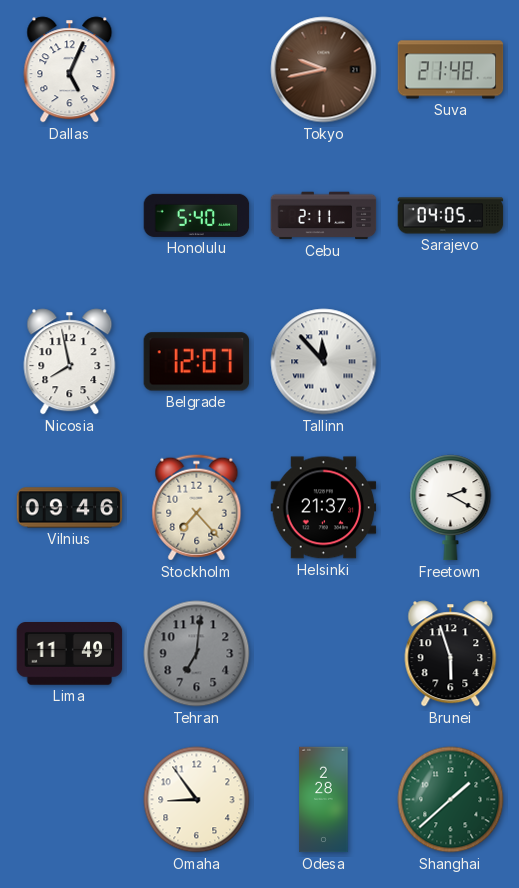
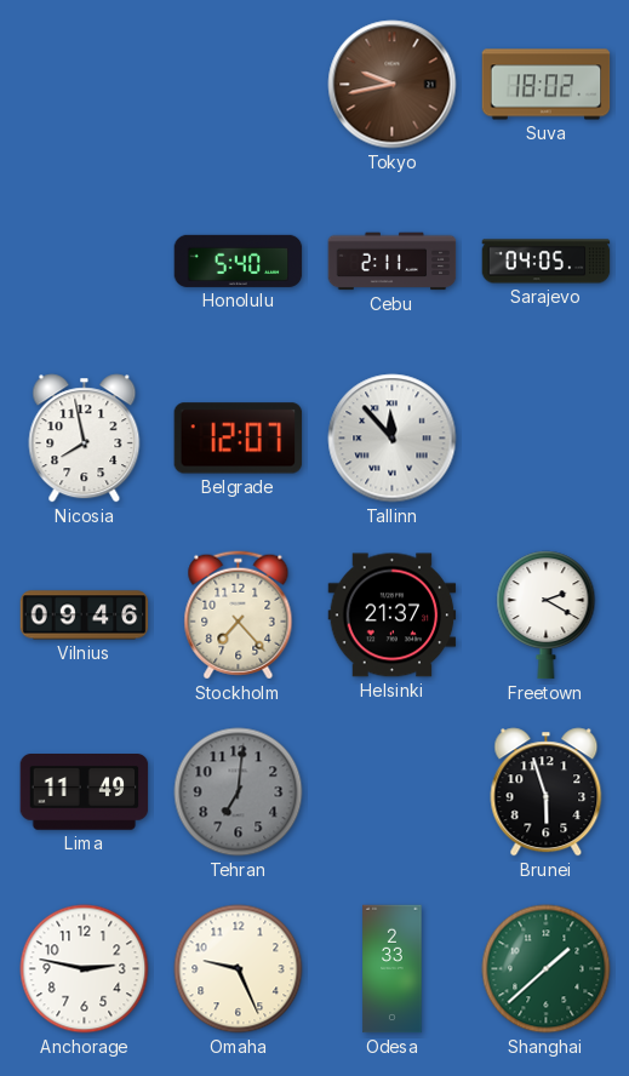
Dallas: 5:04 -> none (70, 70)
Suva: 21:48 -> 18:02 (547, 85)
Anchorage: none -> 2:47 (85, 969)
Omaha: 8:54 -> 9:26 (239, 969)
Odesa: 2:28 -> 2:33 (393, 969)
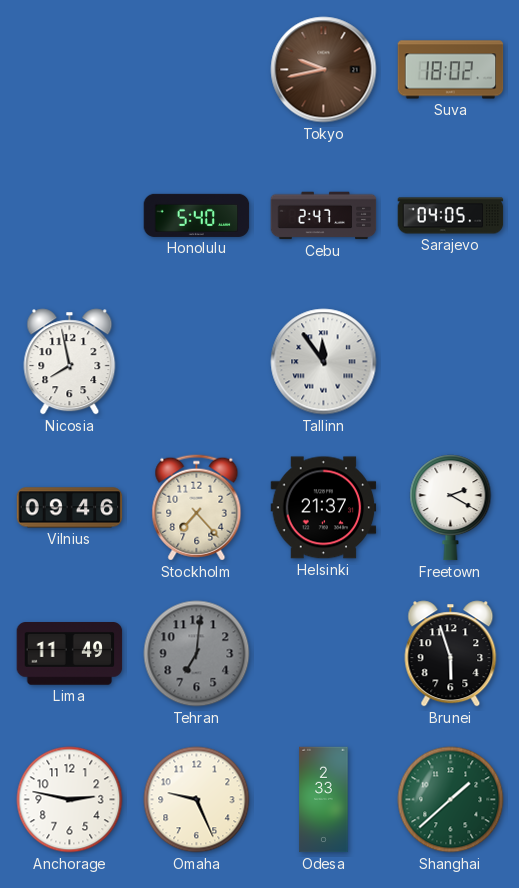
Cebu: 2:11 -> 2:47 (324, 216)
Belgrade: 12:07 -> none (239, 439)
Tallinn: 11:53 -> 11:54 (324, 362)
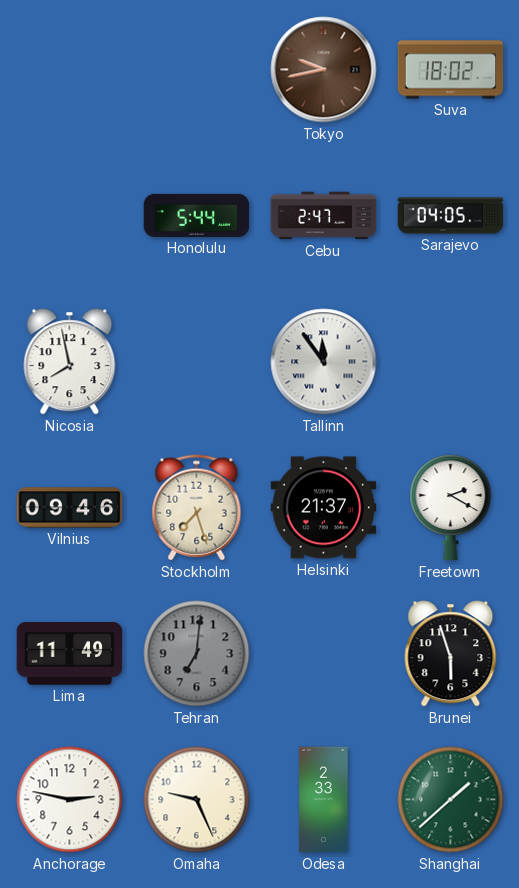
Honolulu: 5:40 -> 5:44 (197, 215)
Stockholm: 7:23 -> 7:27 (197, 508)
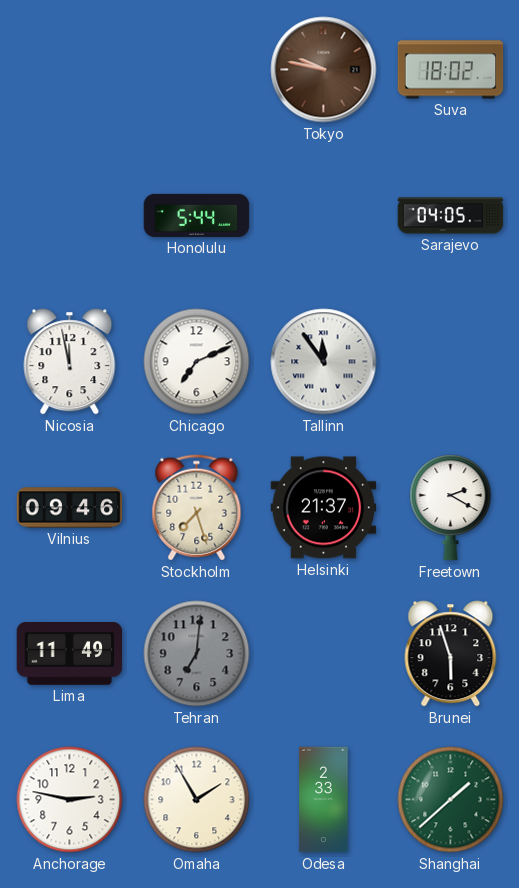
Tokyo: 9:43 -> 9:47 (324, 70)
Cebu: 2:47 -> none (324, 216)
Nicosia: 7:58 -> 11:58 (70, 362)
Chicago: none -> 7:11 (197, 362)
Omaha: 9:26 -> 1:55 (197, 800)
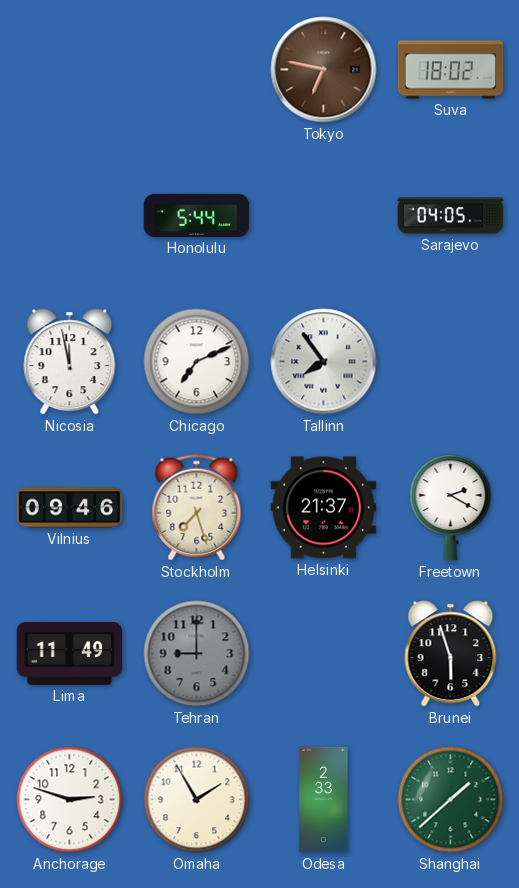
Tokyo: 9:47 -> 6:47 (324, 70)
Tallinn: 11:54 -> 7:54 (324, 362)
Tehran: 7:01 -> 9:00 (197, 654)
Anchorage: 2:47 -> 2:48 (70, 800)
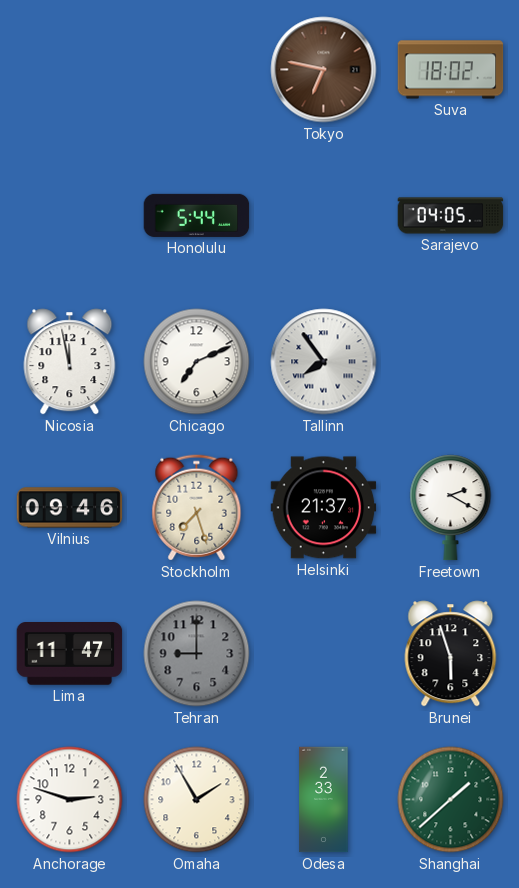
Lima: 11:49 -> 11:47 (70, 654)
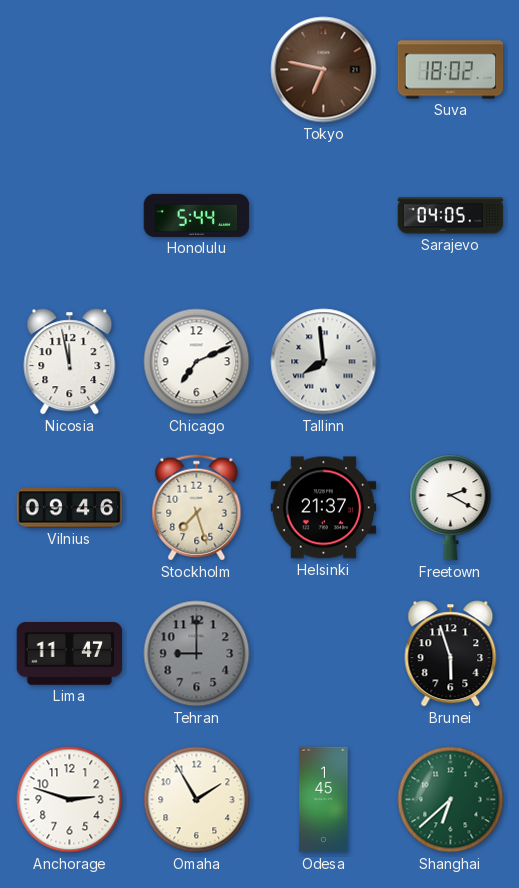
Tallinn: 7:54 -> 7:59 (324, 362)
Odesa: 2:33 -> 1:45 (324, 800)
Shanghai: 1:38 -> 6:38 (451, 800)
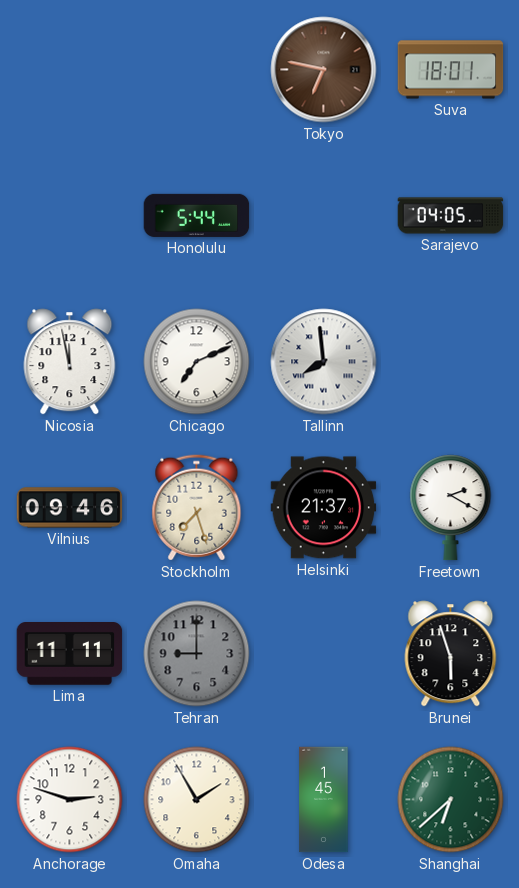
Suva: 18:02 -> 18:01 (451, 70)
Lima: 11:47 -> 11:11 (70, 654)
